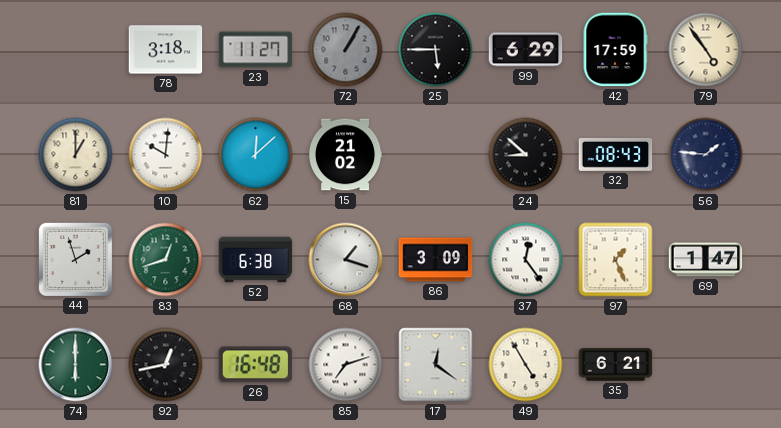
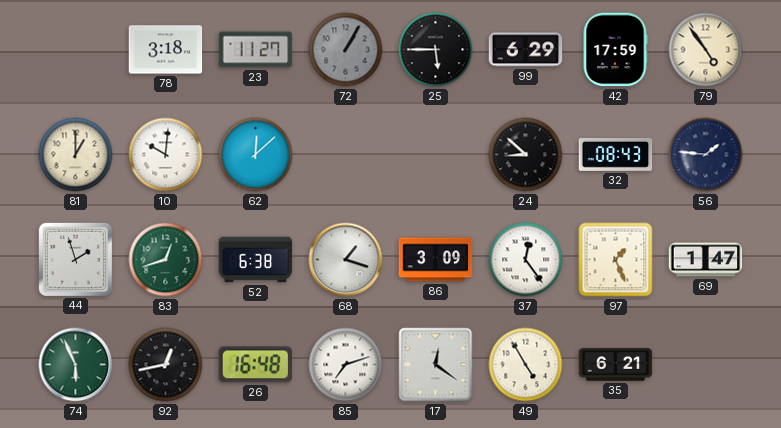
15: 21:02 -> none (345, 155)
74: 6:00 -> 5:56 (76, 365)
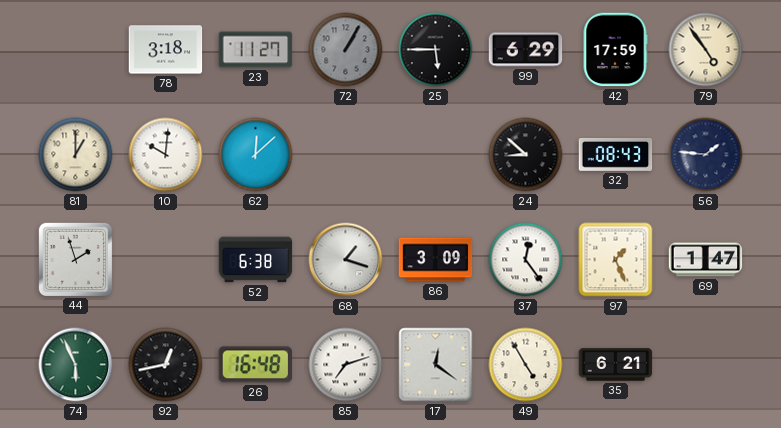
83: 12:42 -> none (166, 260)
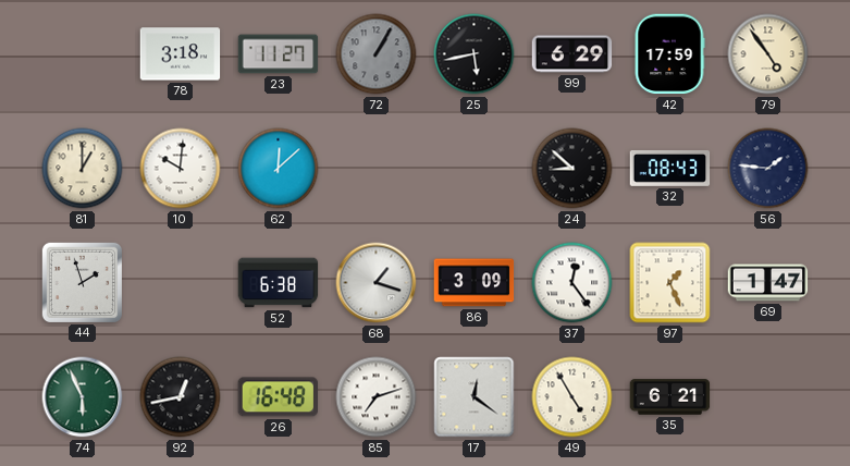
25: 5:45 -> 5:43 (475, 54)
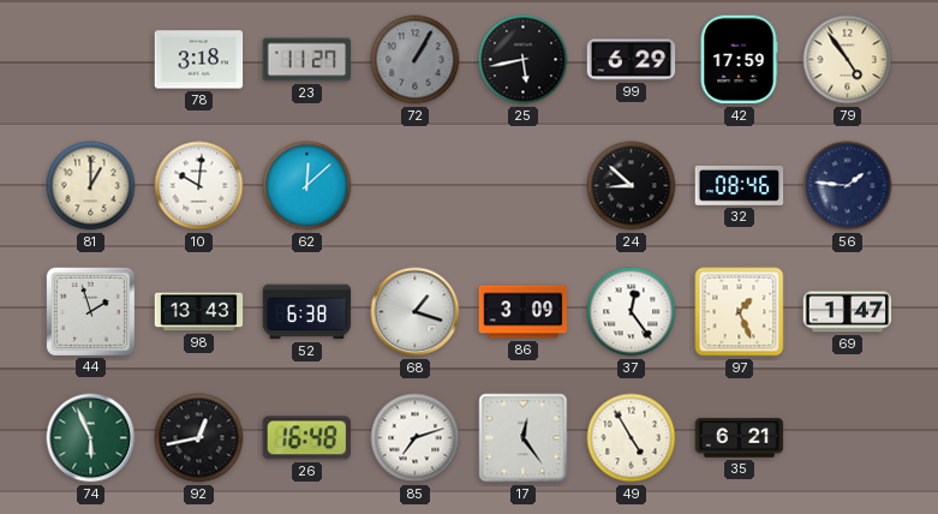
32: 08:43 -> 08:46 (740, 185)
98: none -> 13:43 (199, 312)
17: 12:21 -> 12:24 (524, 438)
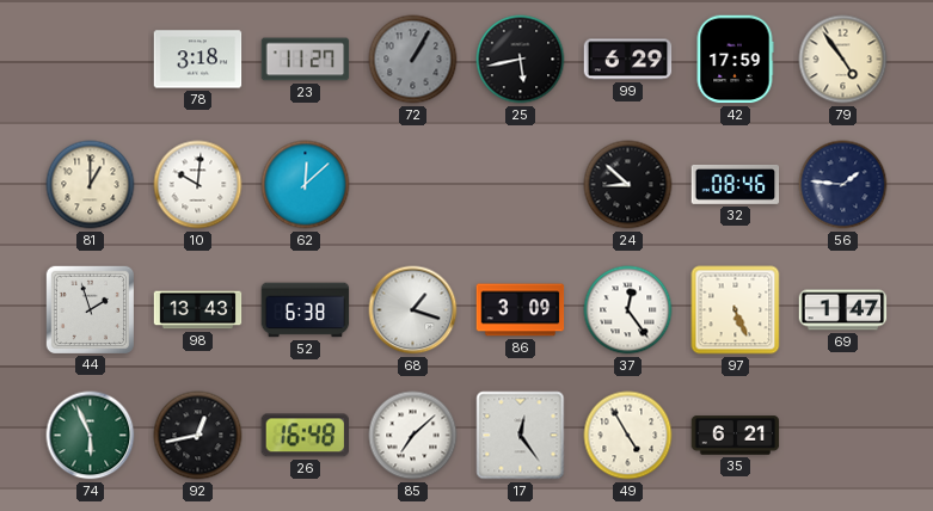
97: 1:26 -> 5:26 (736, 310)
85: 7:12 -> 7:08 (413, 436)
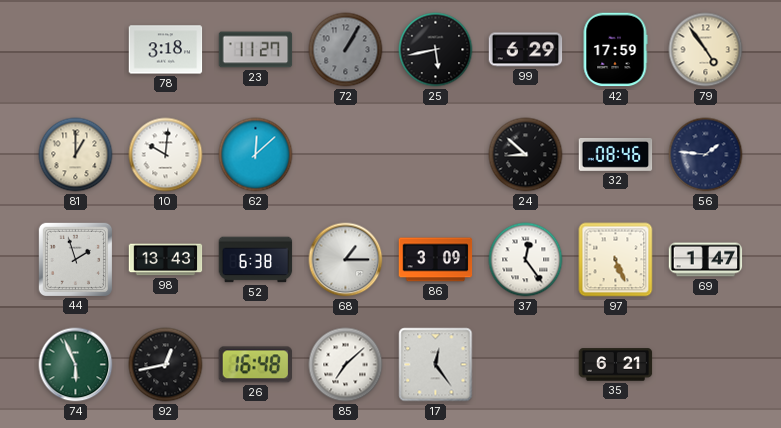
68: 1:18 -> 1:15 (346, 260)
49: 4:55 -> none (628, 436)
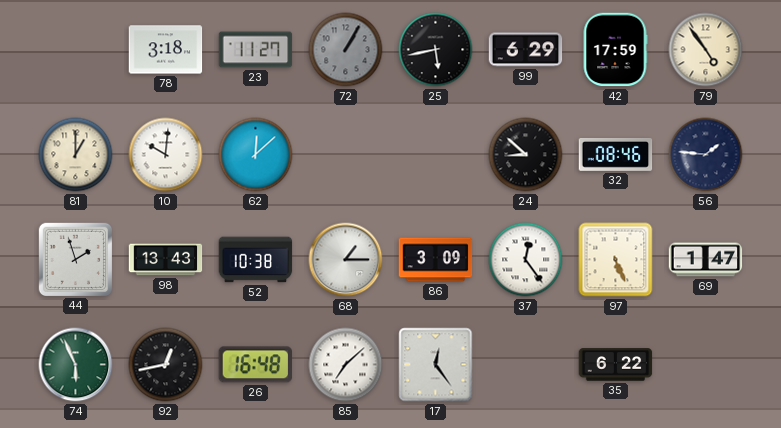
52: 6:38 -> 10:38 (256, 260)
35: 6:21 -> 6:22 (616, 365)
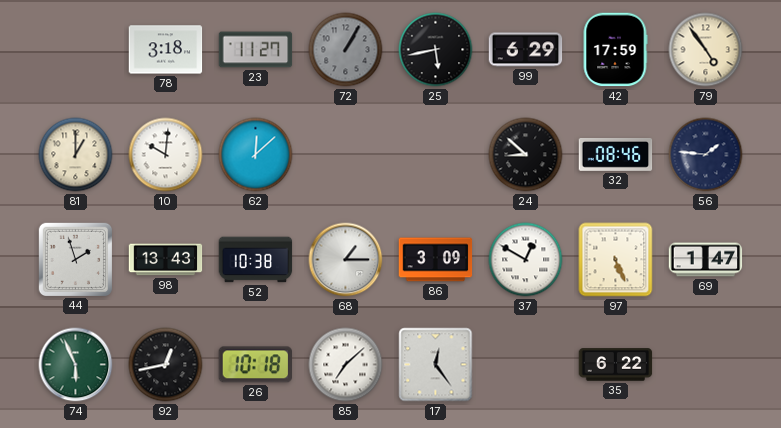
37: 12:24 -> 12:50 (526, 260)
26: 16:48 -> 10:18 (255, 365)
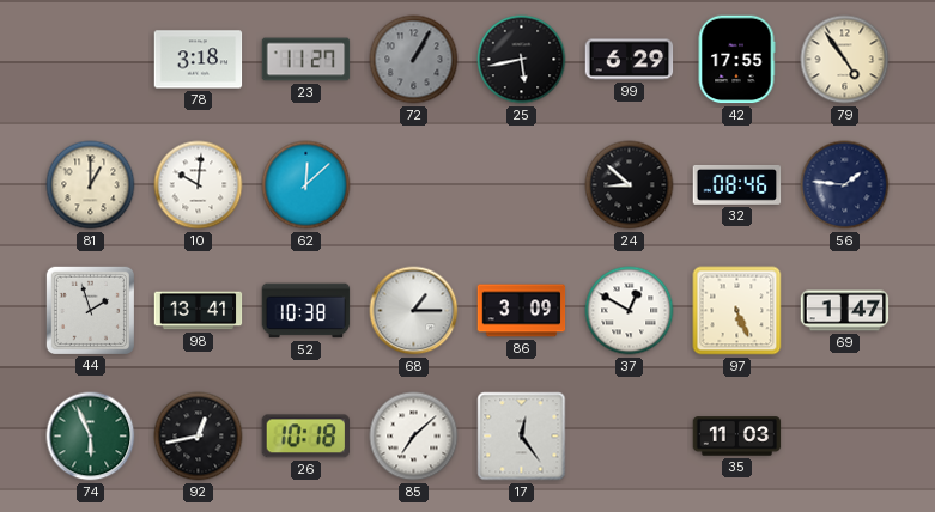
42: 17:59 -> 17:55 (736, 60)
98: 13:43 -> 13:41 (199, 311)
35: 6:22 -> 11:03 (737, 437)
